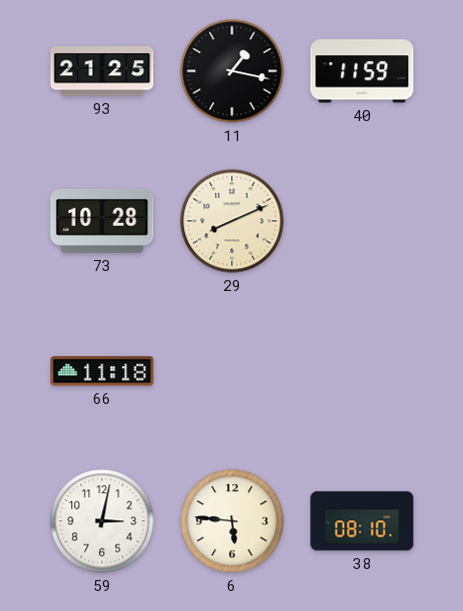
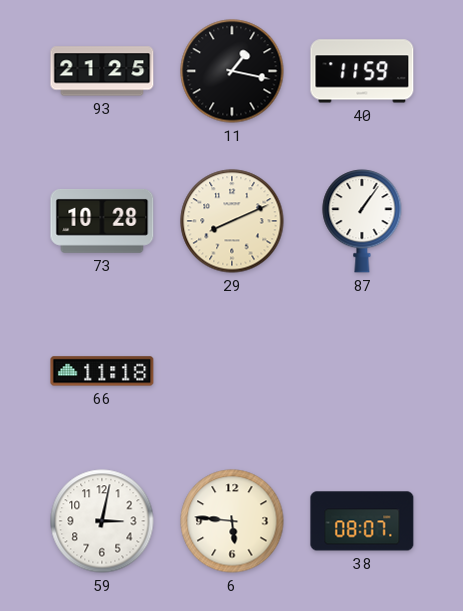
87: none -> 1:06 (362, 221)
38: 08:10 -> 08:07 (362, 521)
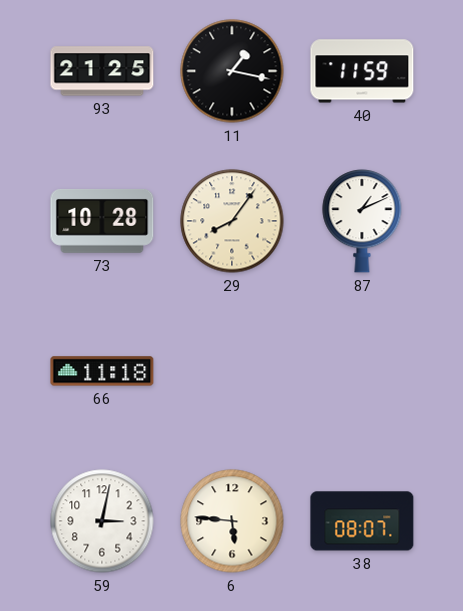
29: 8:11 -> 8:06 (232, 221)
87: 1:06 -> 1:11 (362, 221)
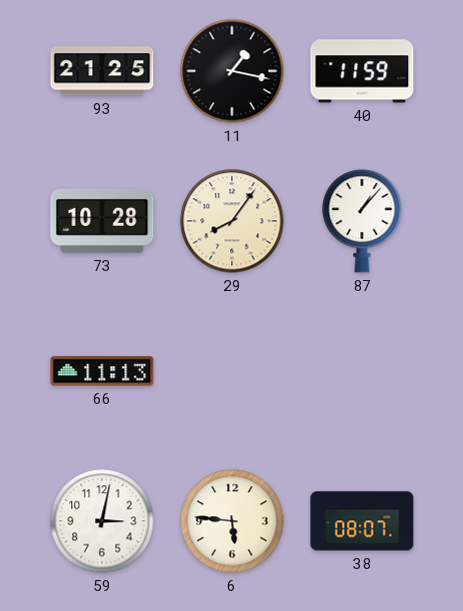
87: 1:11 -> 1:07 (362, 221)
66: 11:18 -> 11:13 (102, 371)
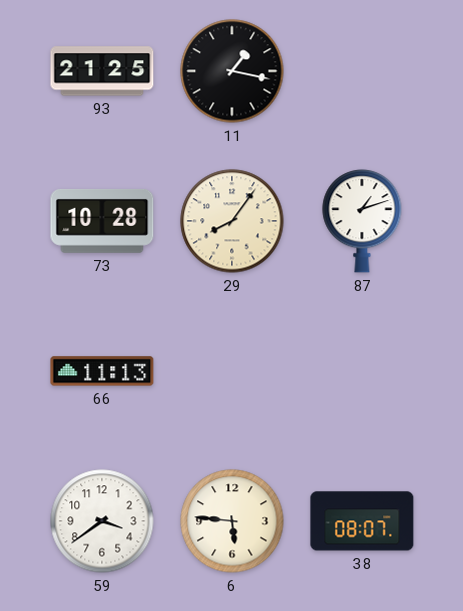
40: 11:59 -> none (362, 71)
87: 1:07 -> 1:12 (362, 221)
59: 3:02 -> 3:39 (102, 521)
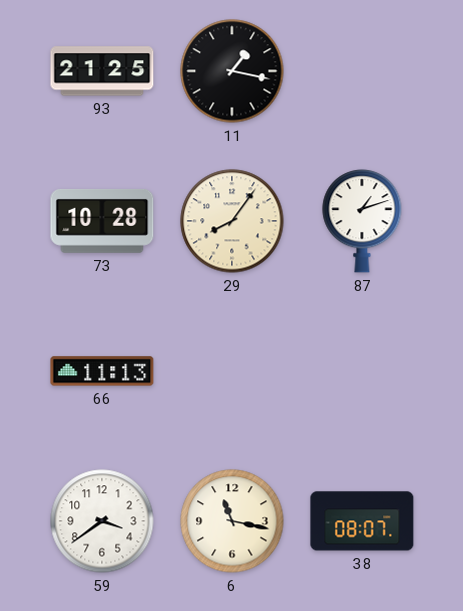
6: 5:46 -> 11:17 (232, 521)
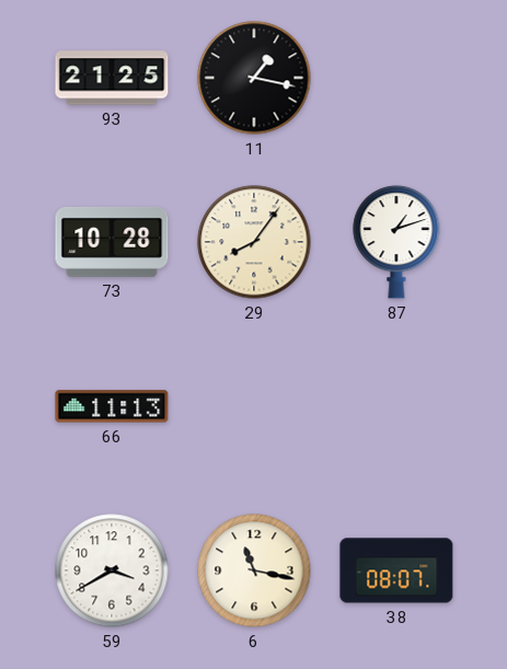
59: 3:39 -> 3:40 (112, 570)
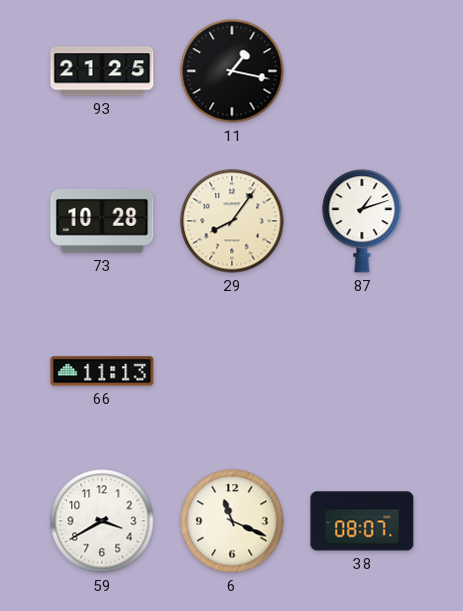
6: 11:17 -> 11:19 (232, 521)
